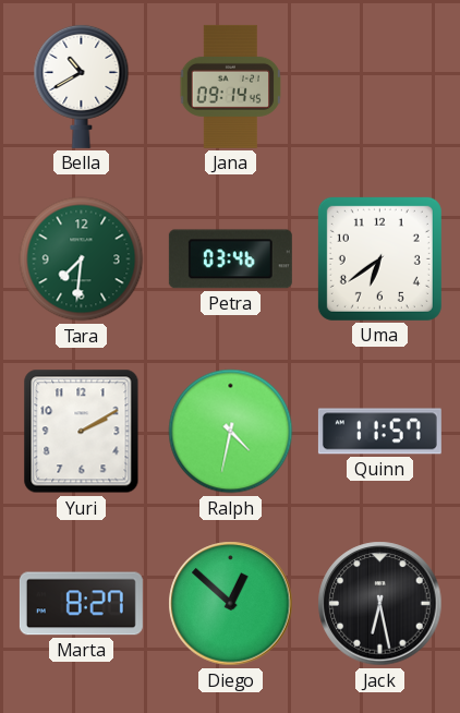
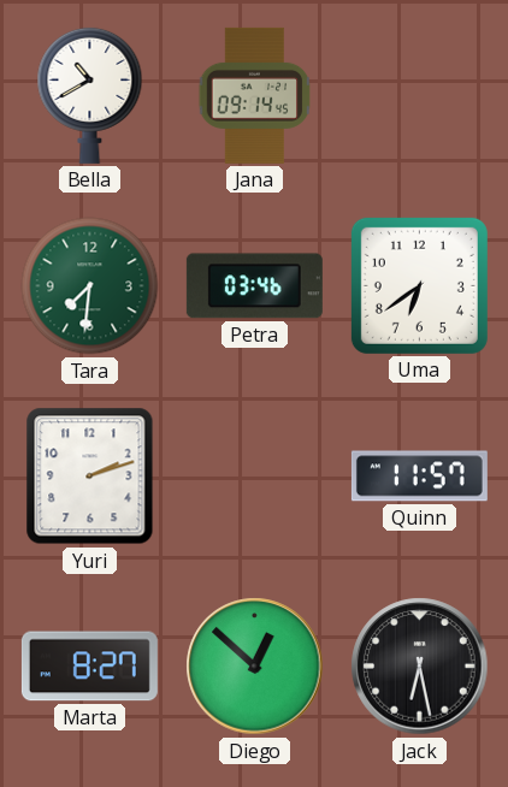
Yuri: 2:10 -> 2:12 (90, 477)
Ralph: 4:32 -> none (231, 432)
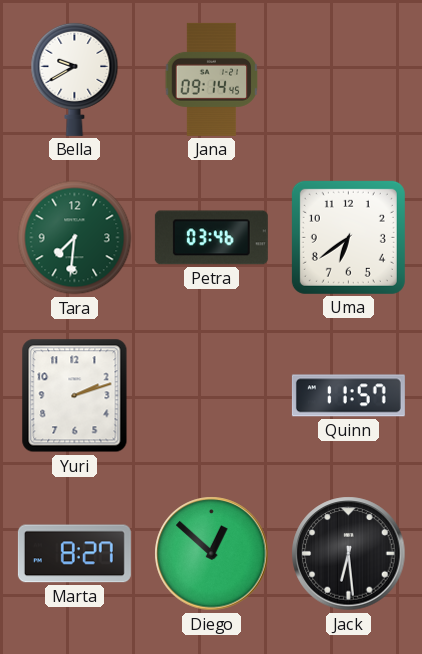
Bella: 10:40 -> 9:40 (75, 79)
Jack: 6:28 -> 6:29 (349, 554)
